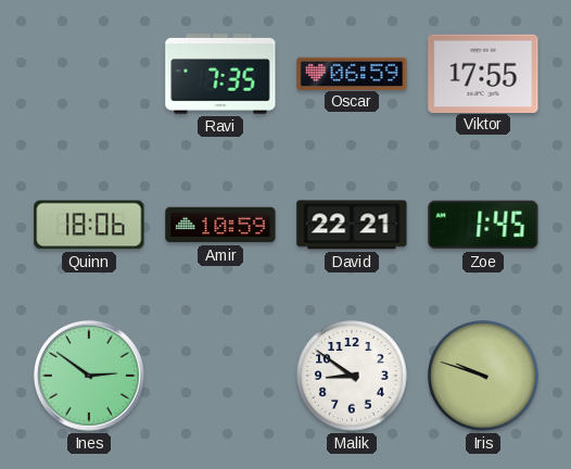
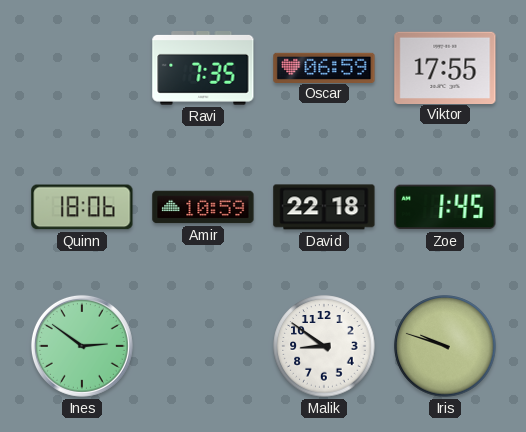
David: 22:21 -> 22:18 (324, 207)
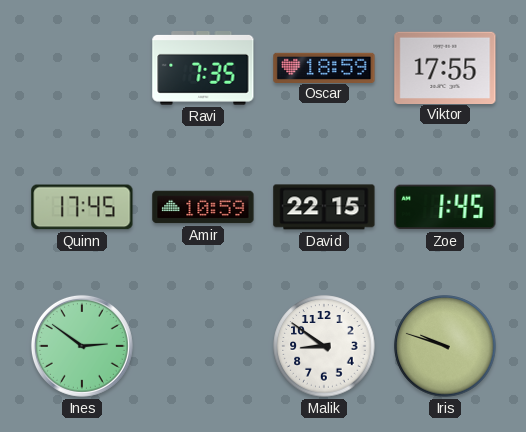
Oscar: 06:59 -> 18:59 (324, 67)
Quinn: 18:06 -> 17:45 (82, 207)
David: 22:18 -> 22:15 (324, 207)
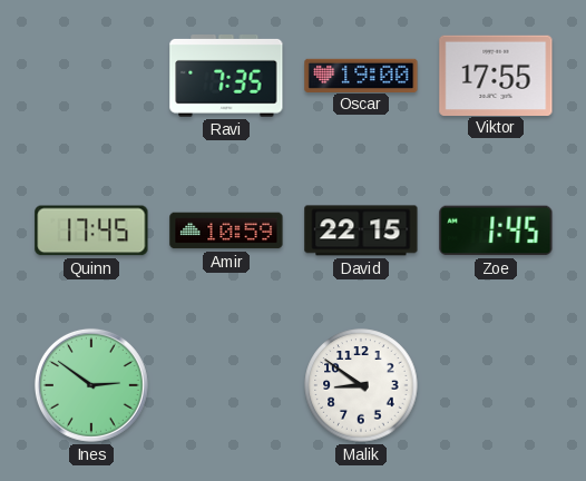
Oscar: 18:59 -> 19:00 (361, 75)
Iris: 9:48 -> none (445, 346)
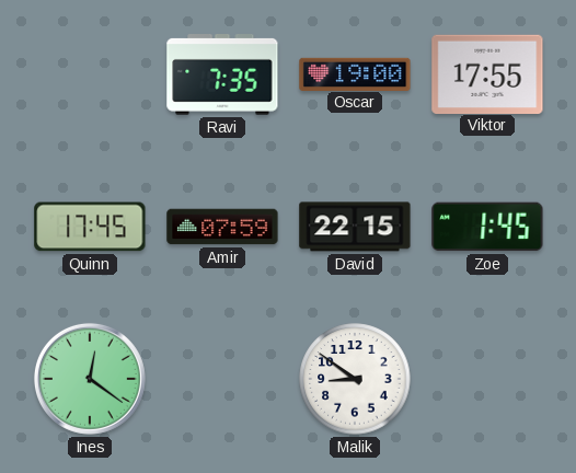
Amir: 10:59 -> 07:59 (222, 227)
Ines: 2:51 -> 12:21 (90, 379)
